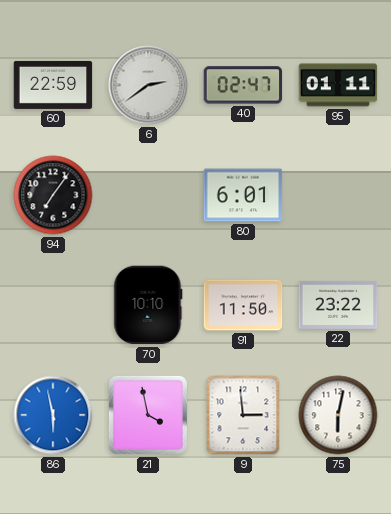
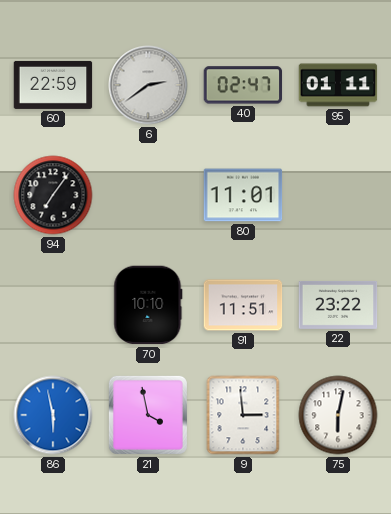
80: 6:01 -> 11:01 (243, 195)
91: 11:50 -> 11:51 (243, 305)
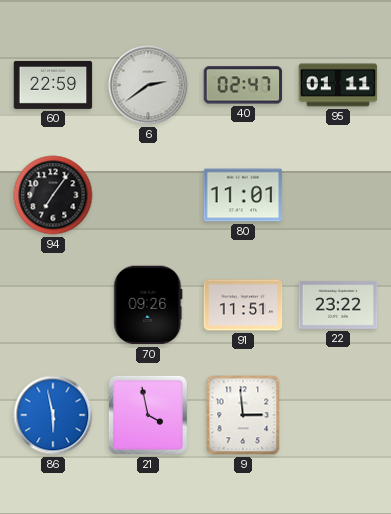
70: 10:10 -> 09:26 (148, 305)
75: 6:02 -> none (338, 415)
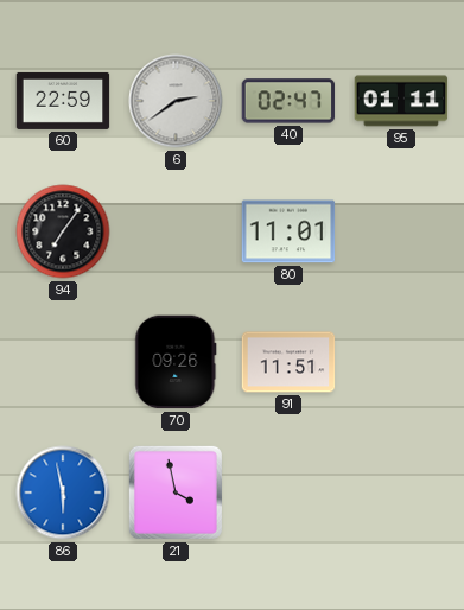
22: 23:22 -> none (338, 305)
9: 2:59 -> none (243, 415)
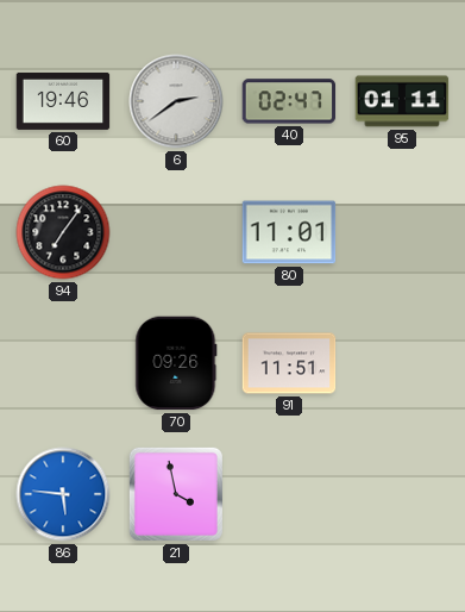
60: 22:59 -> 19:46 (63, 101)
86: 5:58 -> 5:46 (63, 494)
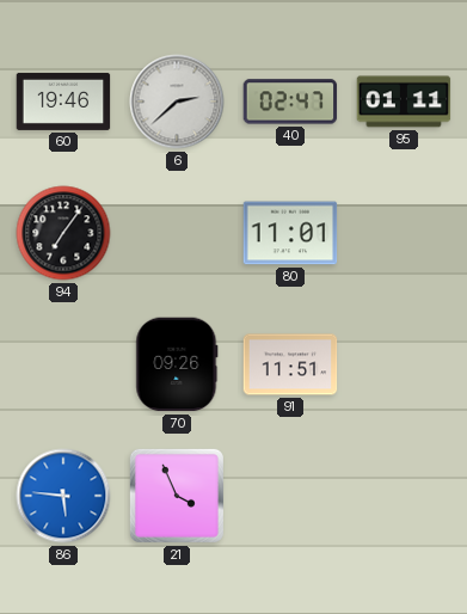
6: 2:39 -> 2:38 (177, 102)
21: 3:58 -> 3:56 (177, 496)
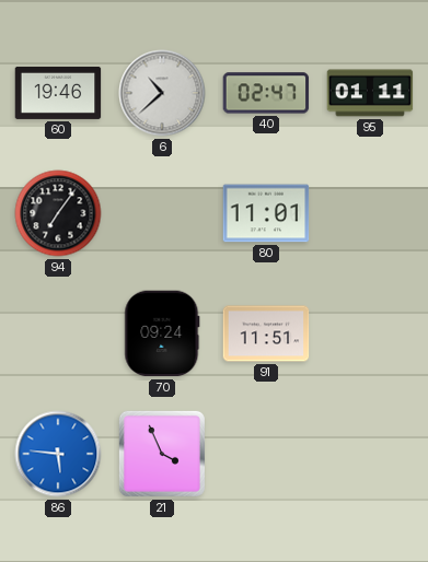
6: 2:38 -> 10:38 (162, 93)
70: 09:26 -> 09:24 (162, 333)
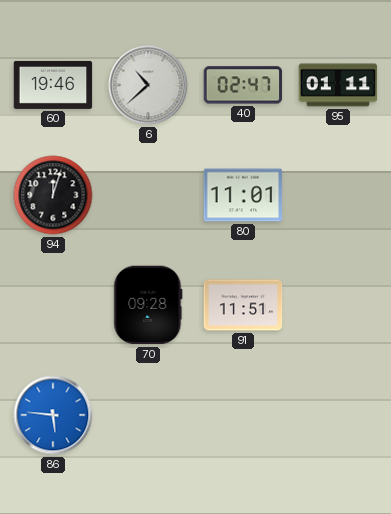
94: 7:06 -> 12:03 (53, 195)
70: 09:24 -> 09:28 (148, 305)
21: 3:56 -> none (162, 454)
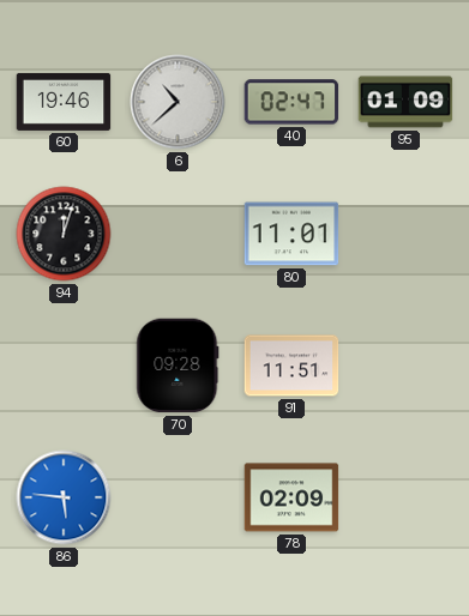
95: 01:11 -> 01:09 (405, 102)
78: none -> 02:09 (291, 497)
